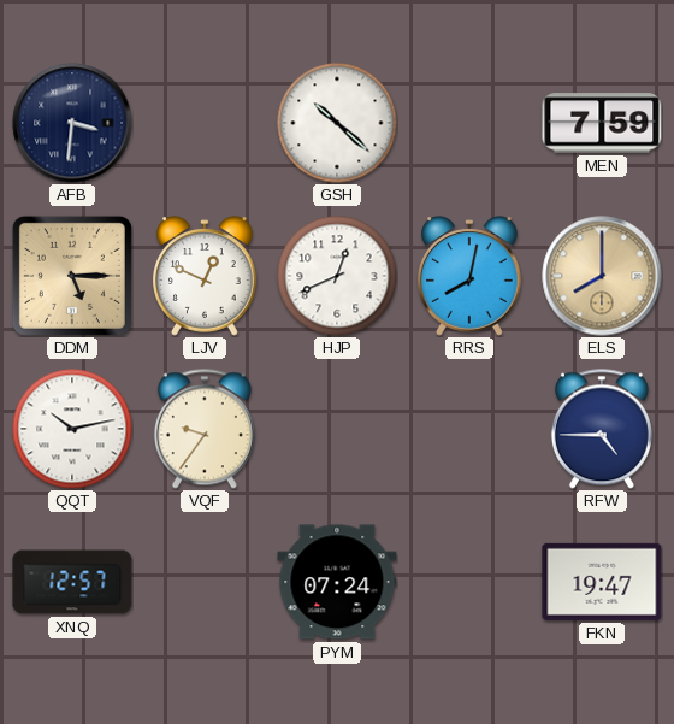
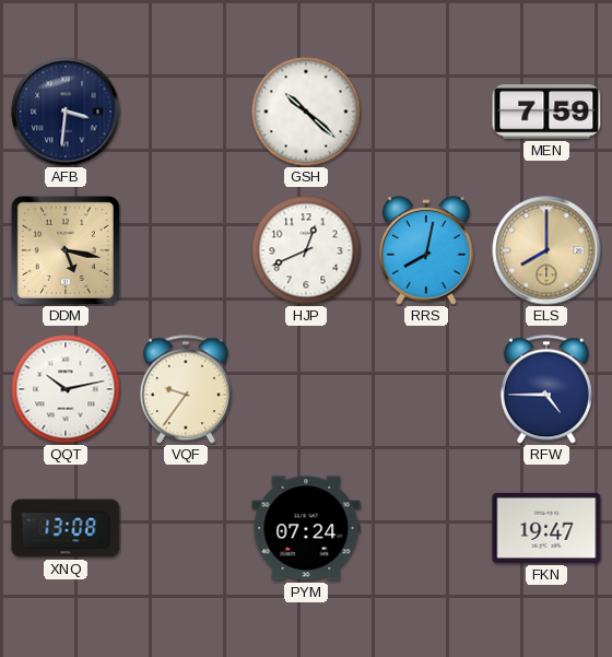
DDM: 5:15 -> 5:17 (66, 250)
LJV: 12:49 -> none (205, 276)
XNQ: 12:57 -> 13:08 (66, 528)
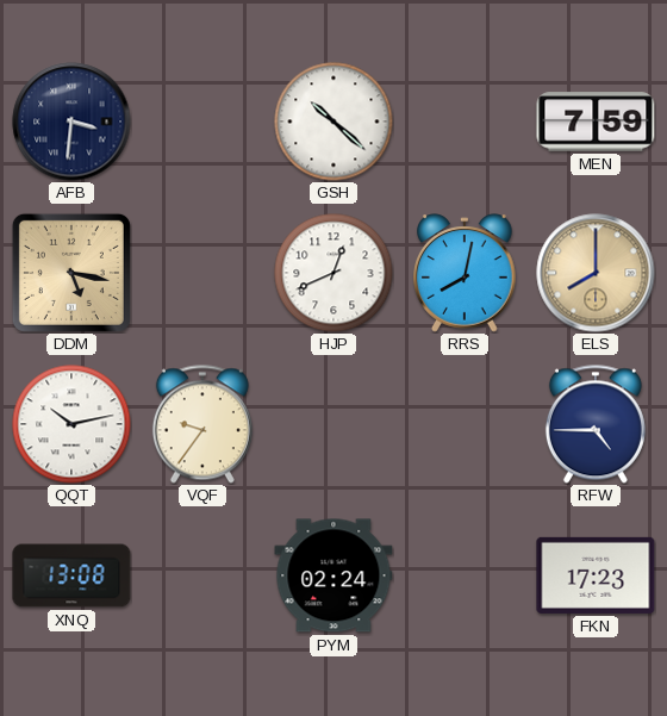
PYM: 07:24 -> 02:24 (333, 575)
FKN: 19:47 -> 17:23 (596, 575)
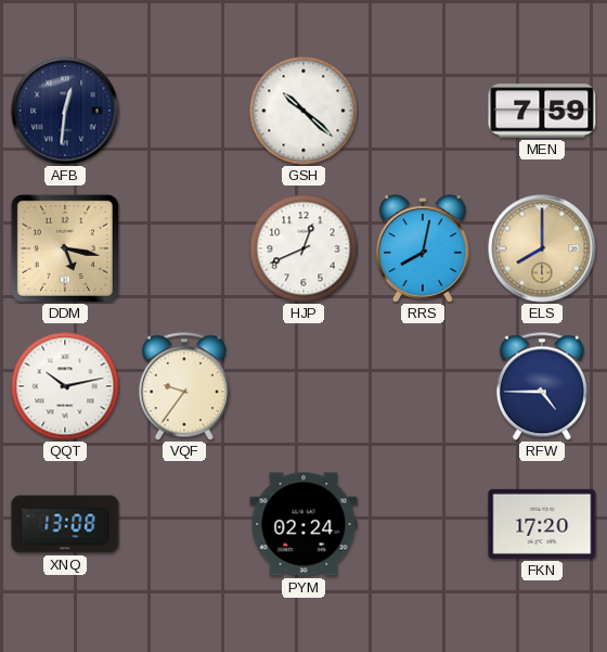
AFB: 3:31 -> 12:31 (65, 111)
FKN: 17:23 -> 17:20 (542, 524)
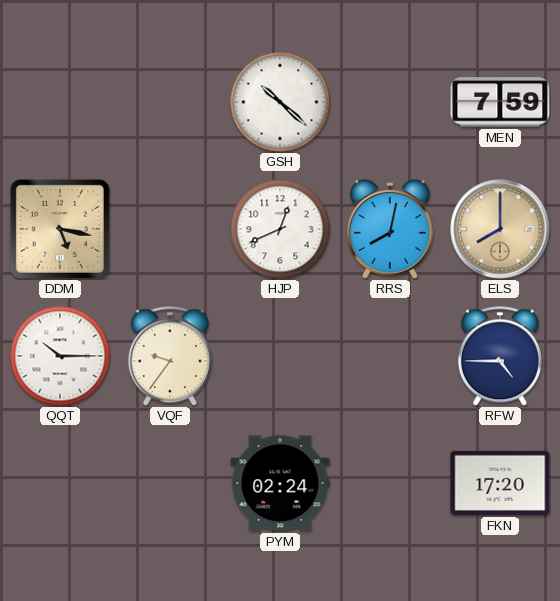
AFB: 12:31 -> none (65, 111)
QQT: 10:13 -> 10:15 (60, 356)
XNQ: 13:08 -> none (65, 524)
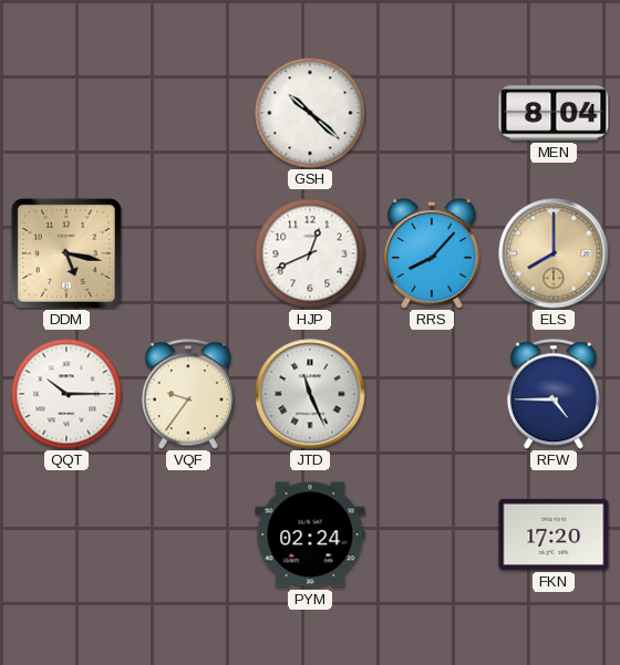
MEN: 7:59 -> 8:04 (554, 113)
RRS: 8:02 -> 8:07 (432, 253)
JTD: none -> 11:26 (310, 394)
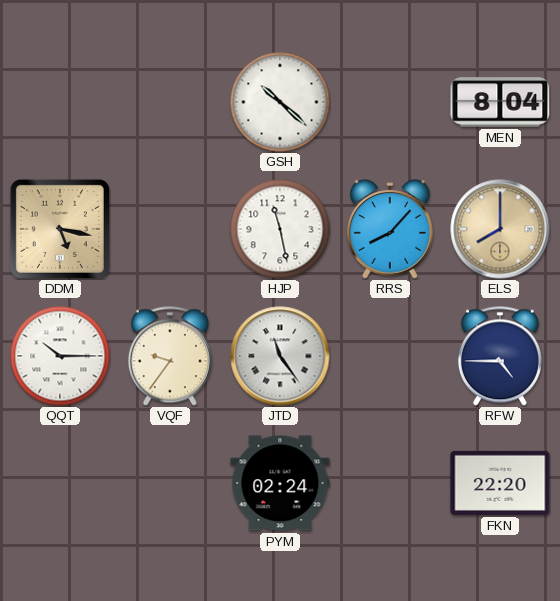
HJP: 12:41 -> 11:28 (280, 229)
JTD: 11:26 -> 11:24 (280, 356)
FKN: 17:20 -> 22:20 (500, 483)
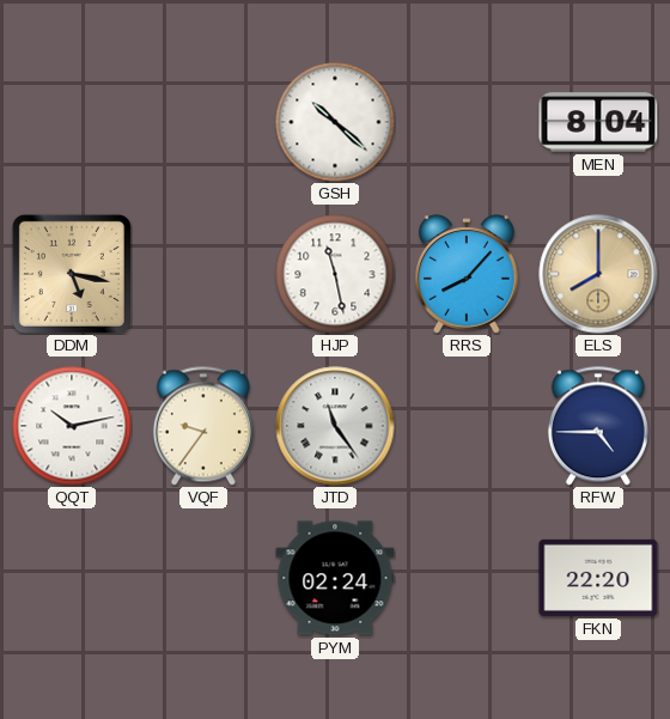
QQT: 10:15 -> 10:13 (72, 426)
